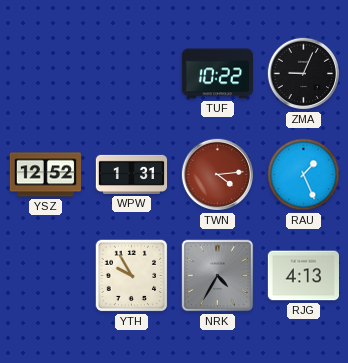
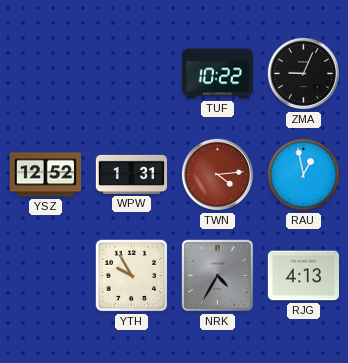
RAU: 1:26 -> 12:58 (304, 175)
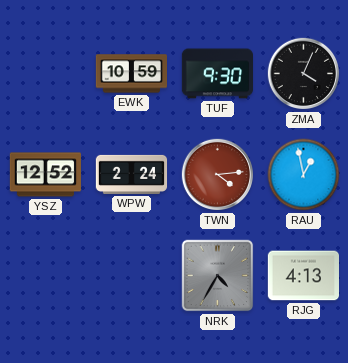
EWK: none -> 10:59 (131, 74)
TUF: 10:22 -> 9:30 (217, 74)
ZMA: 9:04 -> 4:04 (304, 74)
WPW: 1:31 -> 2:24 (132, 174)
YTH: 9:55 -> none (132, 276)
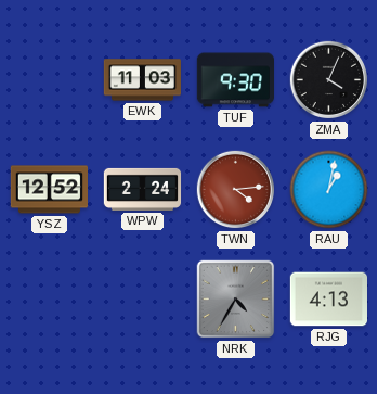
EWK: 10:59 -> 11:03 (142, 80)
RAU: 12:58 -> 1:02 (329, 190)
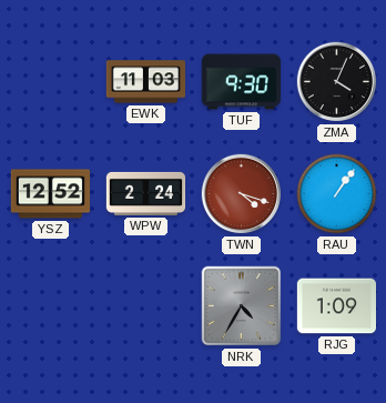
TWN: 4:14 -> 4:18 (242, 194)
RAU: 1:02 -> 1:06 (337, 194)
RJG: 4:13 -> 1:09 (336, 306)
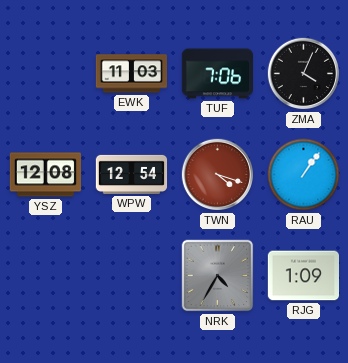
TUF: 9:30 -> 7:06 (217, 74)
YSZ: 12:52 -> 12:08 (45, 175)
WPW: 2:24 -> 12:54 (132, 174)
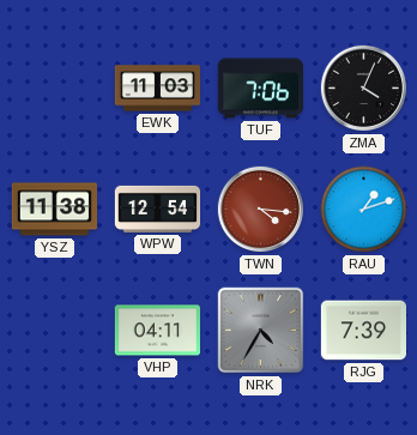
YSZ: 12:08 -> 11:38 (54, 210)
TWN: 4:18 -> 4:16 (261, 210)
RAU: 1:06 -> 1:12 (364, 210)
VHP: none -> 04:11 (157, 331)
RJG: 1:09 -> 7:39 (363, 331)
